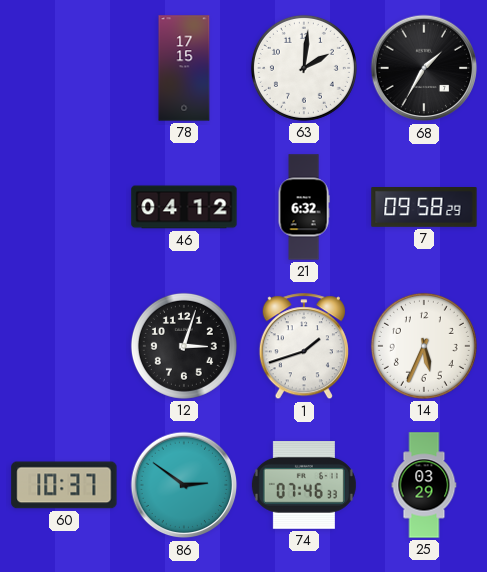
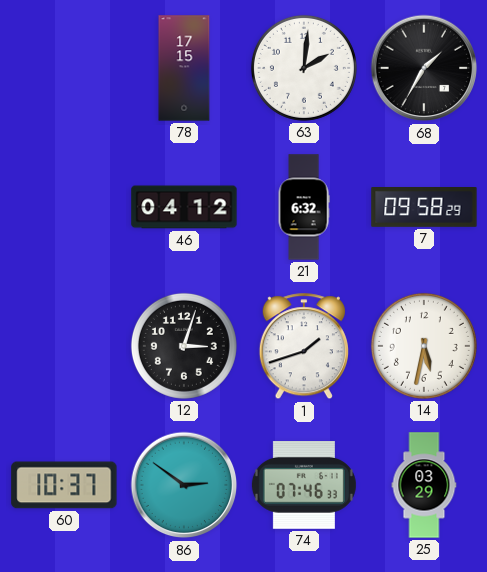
14: 5:34 -> 5:32 (424, 346)
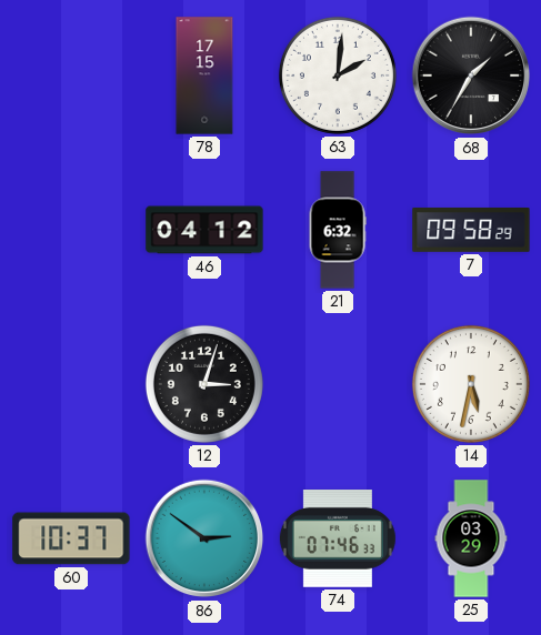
1: 1:42 -> none (304, 347)
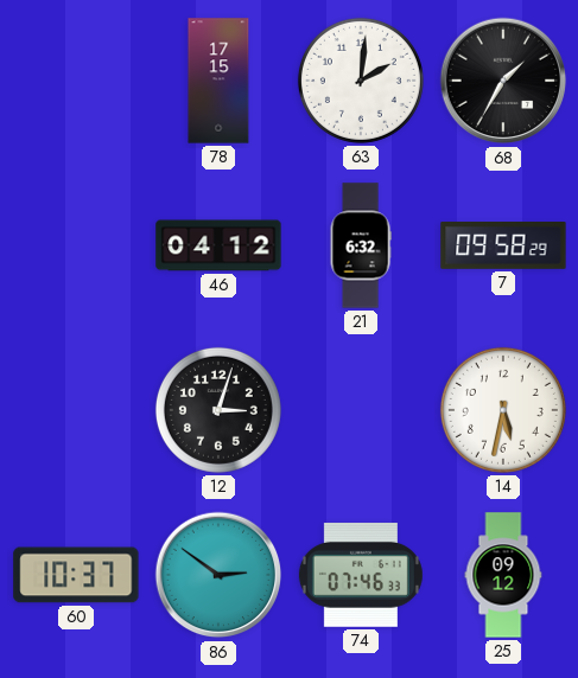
25: 03:29 -> 09:12 (503, 575)
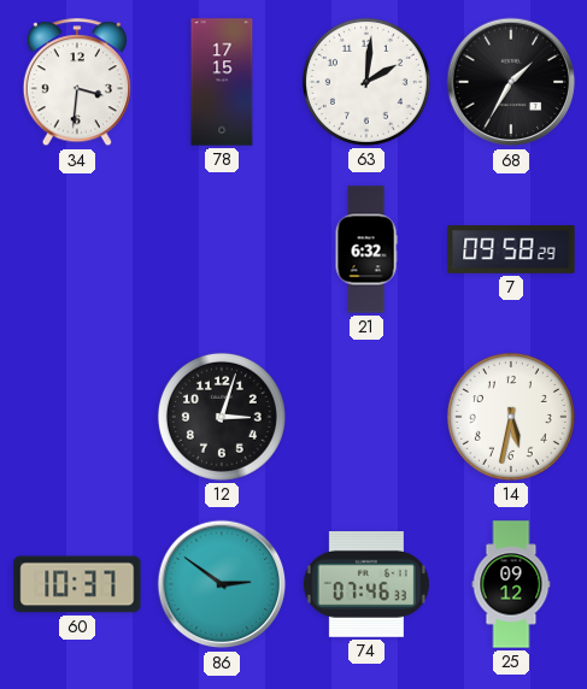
34: none -> 3:31 (77, 83)
46: 04:12 -> none (218, 245)
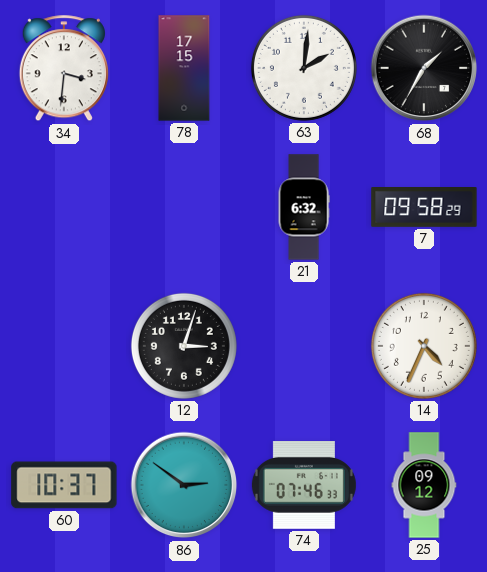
14: 5:32 -> 4:34 (424, 346)
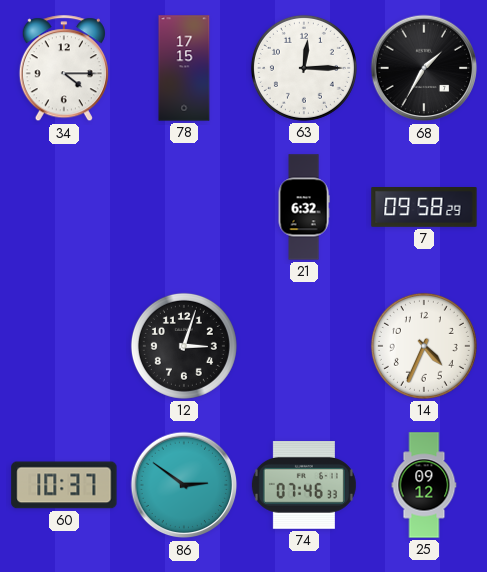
34: 3:31 -> 4:15 (64, 69)
63: 2:01 -> 12:15 (304, 68)
